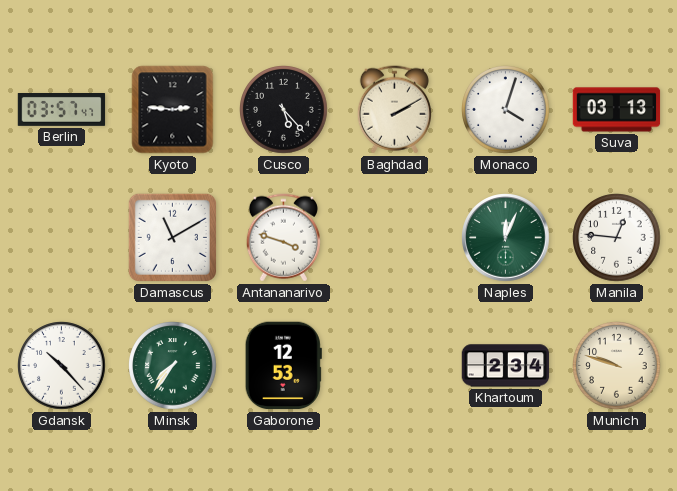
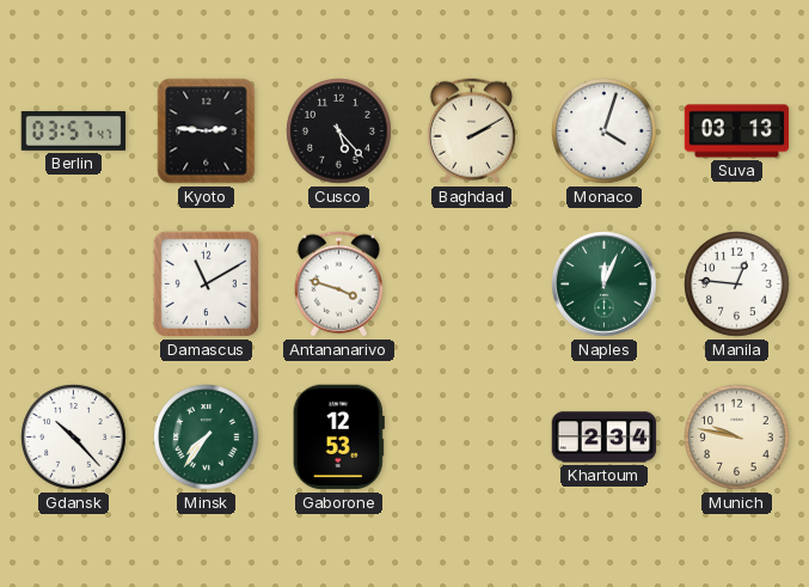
Munich: 9:48 -> 9:47 (737, 438)
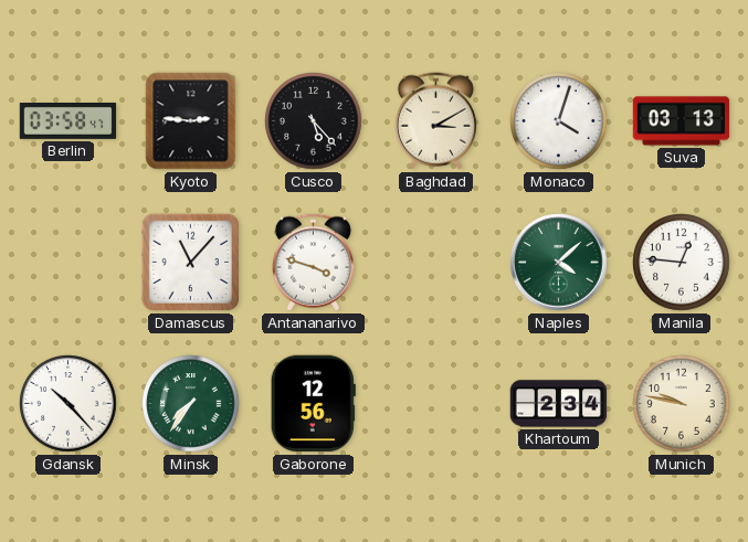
Berlin: 03:57 -> 03:58 (69, 121)
Baghdad: 2:10 -> 3:10 (435, 121)
Damascus: 11:10 -> 11:07 (190, 262)
Naples: 12:04 -> 4:08 (559, 263)
Gaborone: 12:53 -> 12:56 (313, 404)
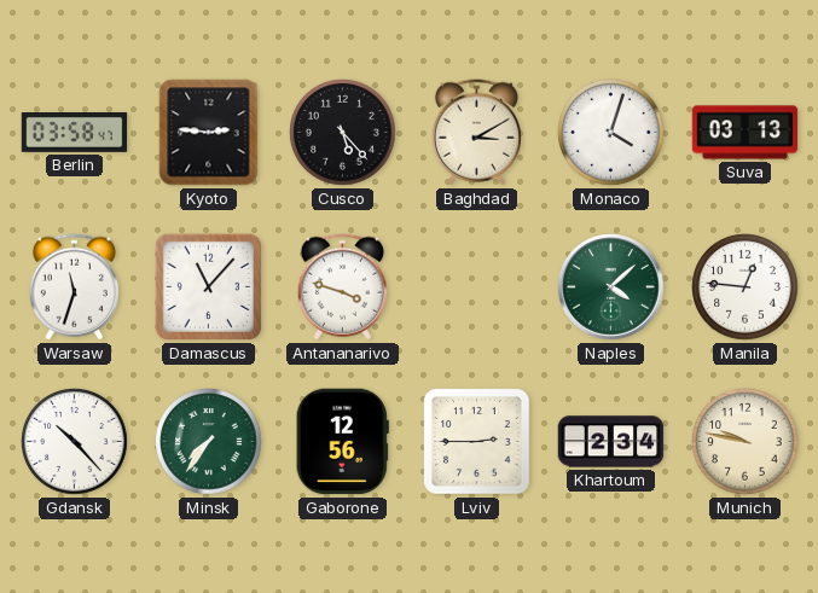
Warsaw: none -> 11:33 (74, 287)
Lviv: none -> 2:45 (477, 442)
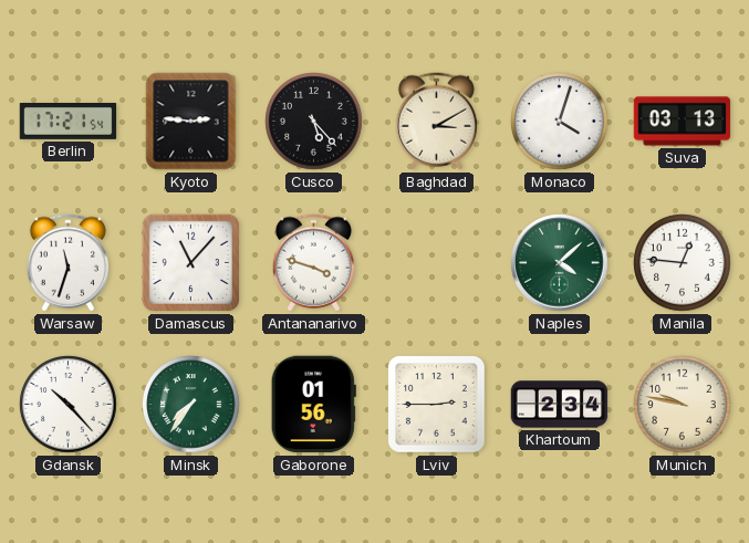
Berlin: 03:58 -> 17:21 (69, 122)
Gaborone: 12:56 -> 01:56 (313, 405)
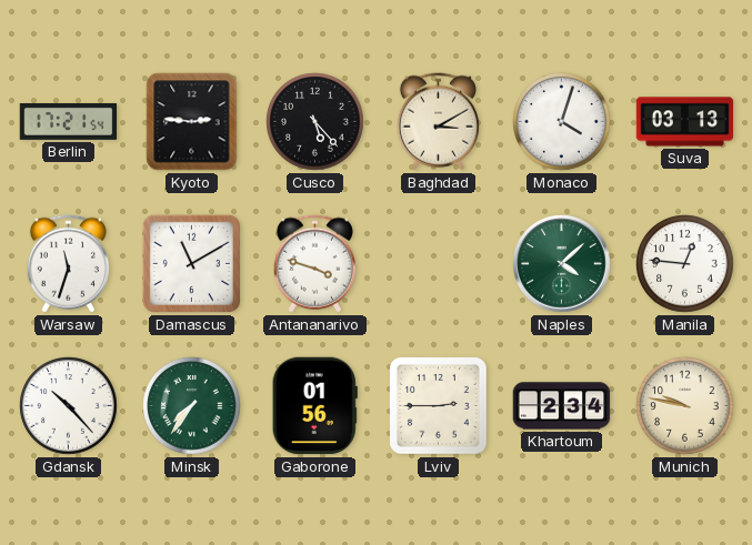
Damascus: 11:07 -> 11:10 (191, 263)
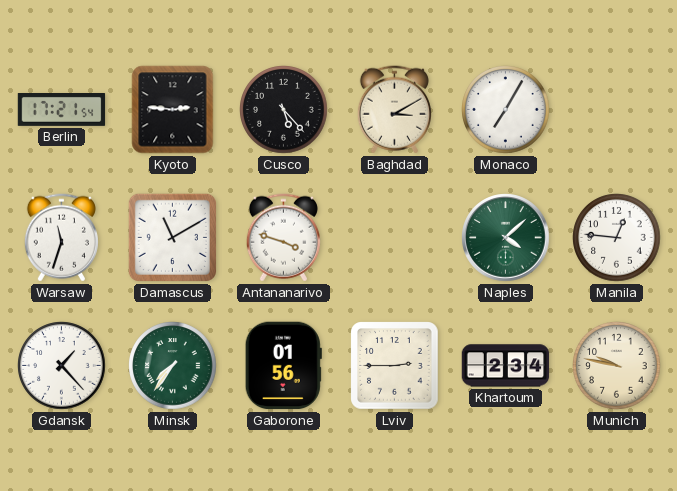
Monaco: 4:03 -> 7:05 (506, 110)
Suva: 03:13 -> none (685, 122)
Gdansk: 10:23 -> 1:23 (62, 366)
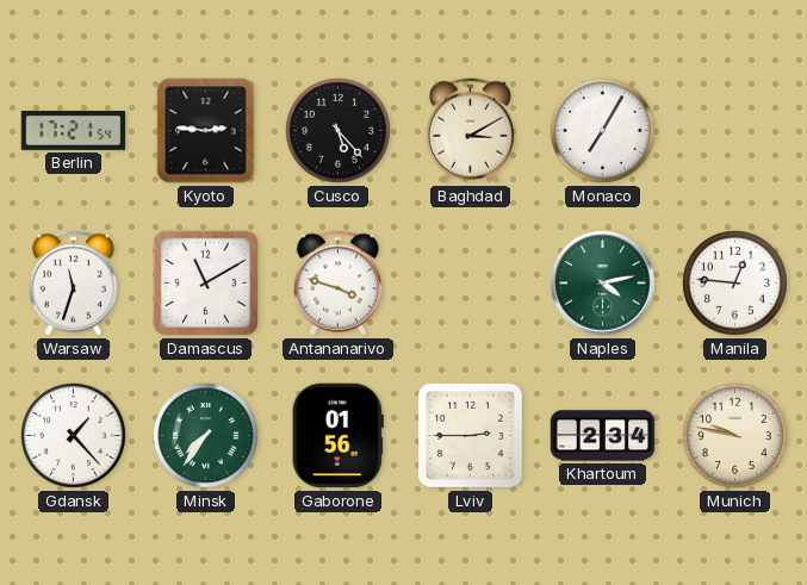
Naples: 4:08 -> 4:13 (603, 284)
